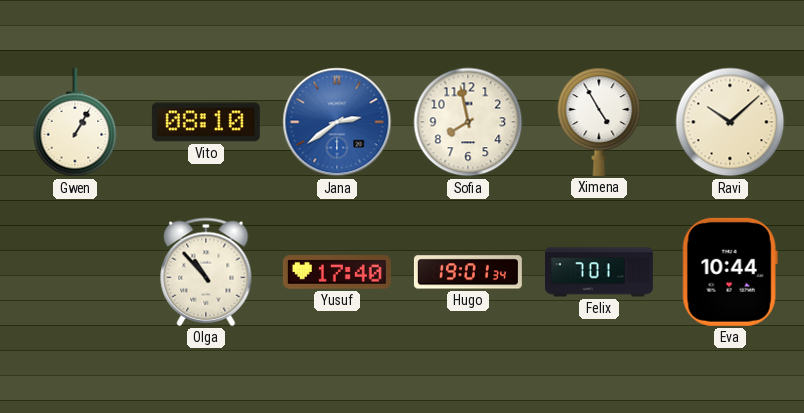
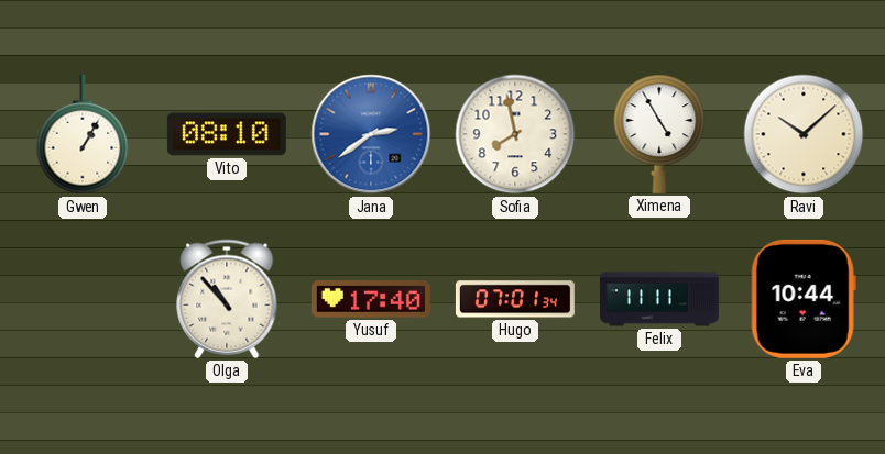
Hugo: 19:01 -> 07:01 (515, 299)
Felix: 7:01 -> 11:11 (659, 299)
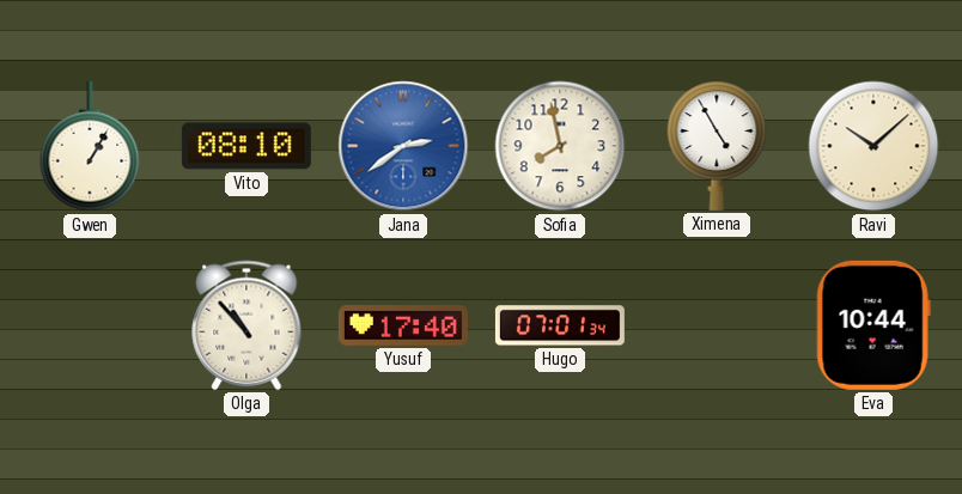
Felix: 11:11 -> none (659, 299)
